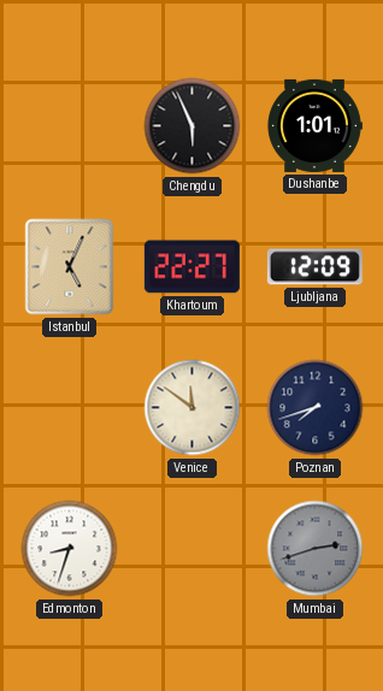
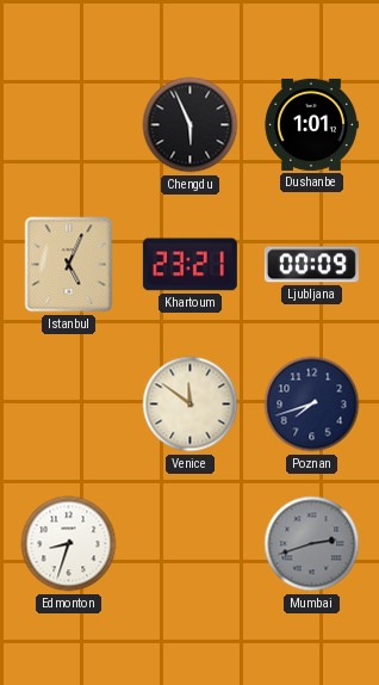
Khartoum: 22:27 -> 23:21 (189, 265)
Ljubljana: 12:09 -> 00:09 (311, 265)
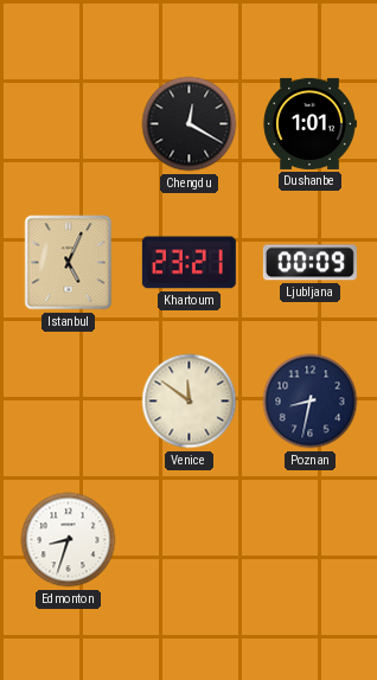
Chengdu: 5:56 -> 12:20 (190, 124)
Poznan: 7:42 -> 8:32 (311, 402)
Mumbai: 2:42 -> none (312, 544)
